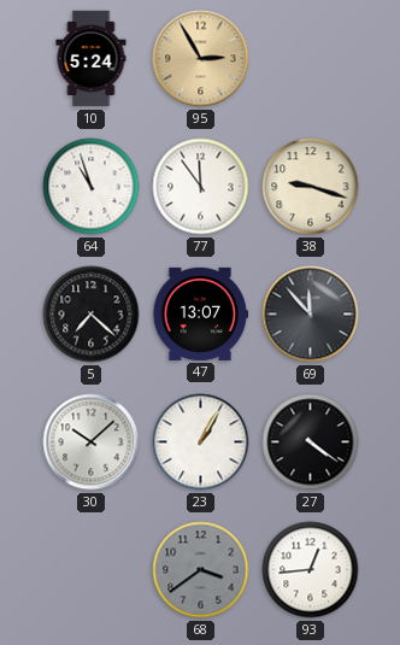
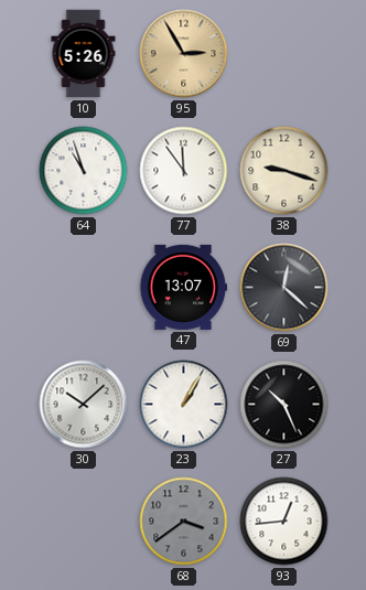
10: 5:24 -> 5:26 (84, 54)
5: 7:22 -> none (92, 315)
69: 11:53 -> 12:22 (284, 288)
27: 4:21 -> 10:26 (284, 405)
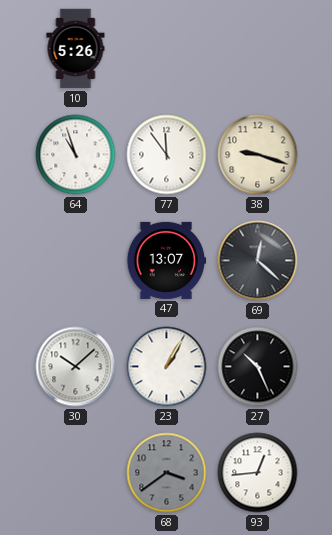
95: 2:55 -> none (184, 54)
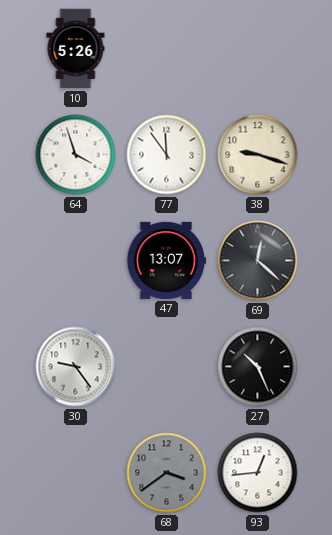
64: 10:57 -> 3:57 (76, 155)
30: 10:08 -> 9:24 (76, 367)
23: 1:05 -> none (167, 367)
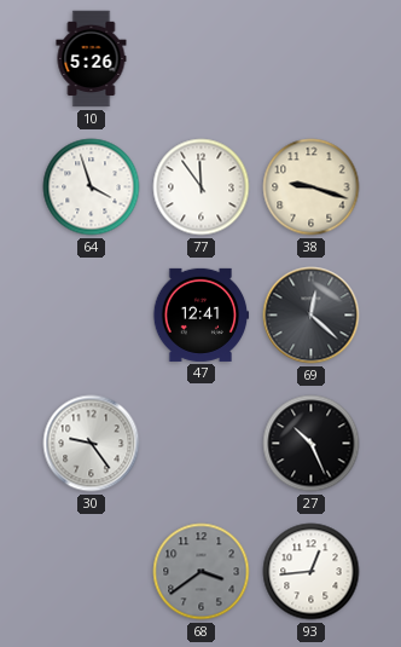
47: 13:07 -> 12:41 (200, 314)
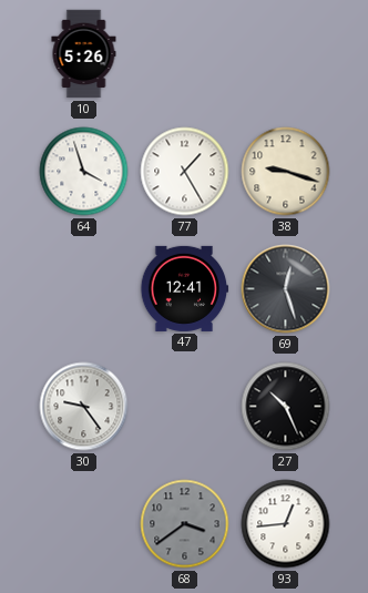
77: 11:54 -> 1:25 (185, 172)
69: 12:22 -> 12:27 (286, 289)
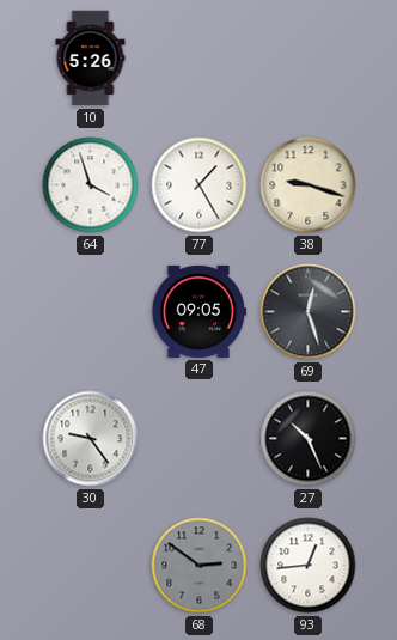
47: 12:41 -> 09:05 (198, 311)
68: 3:39 -> 2:51 (200, 566)
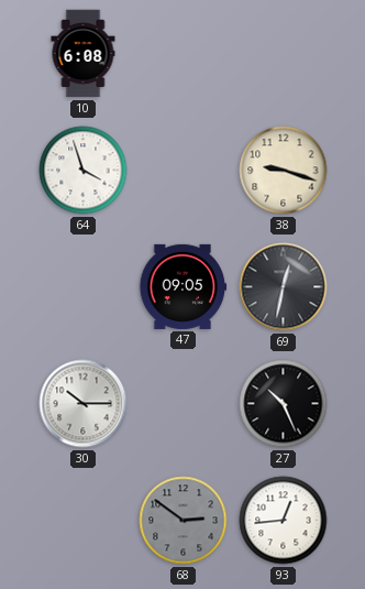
10: 5:26 -> 6:08 (84, 54)
77: 1:25 -> none (200, 185)
69: 12:27 -> 12:32 (284, 287)
30: 9:24 -> 10:15 (84, 404)
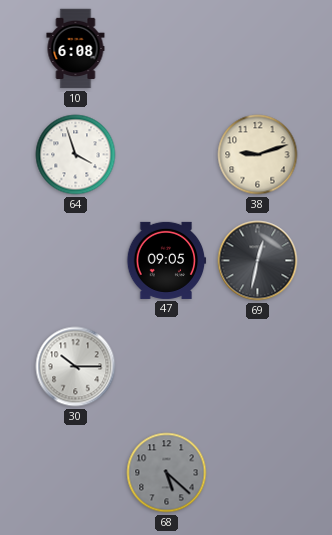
38: 9:18 -> 9:12 (258, 155)
27: 10:26 -> none (284, 404)
68: 2:51 -> 5:22 (167, 473)
93: 12:44 -> none (284, 521)
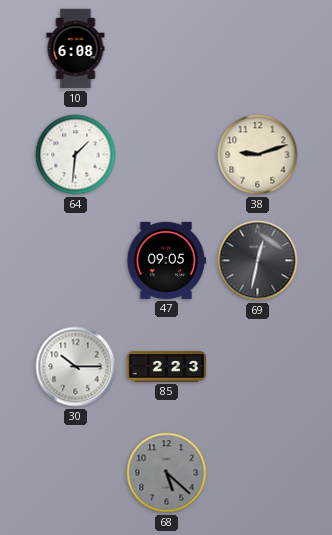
64: 3:57 -> 1:31 (76, 155)
85: none -> 2:23 (167, 367)
